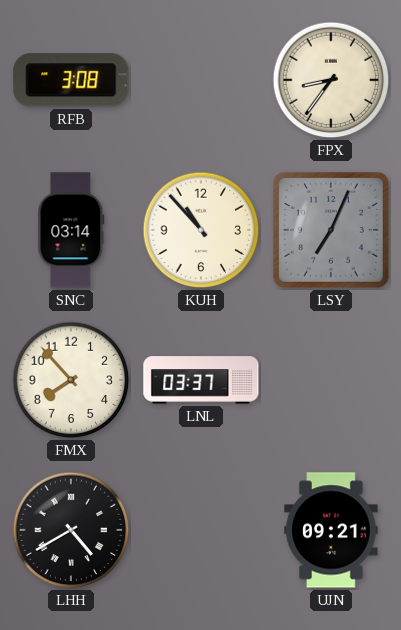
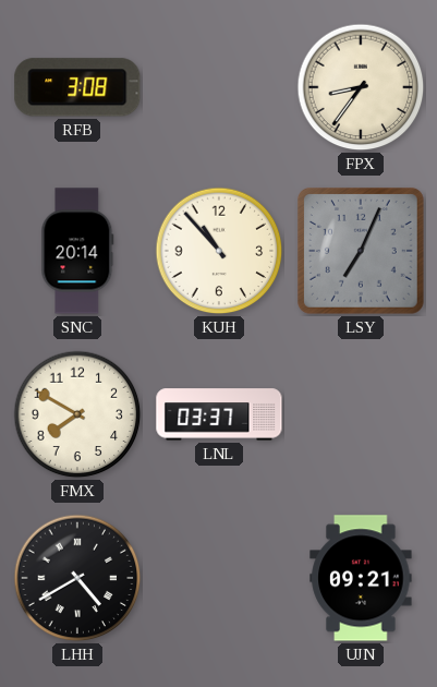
SNC: 03:14 -> 20:14 (77, 251)
FMX: 7:53 -> 7:50 (77, 414)
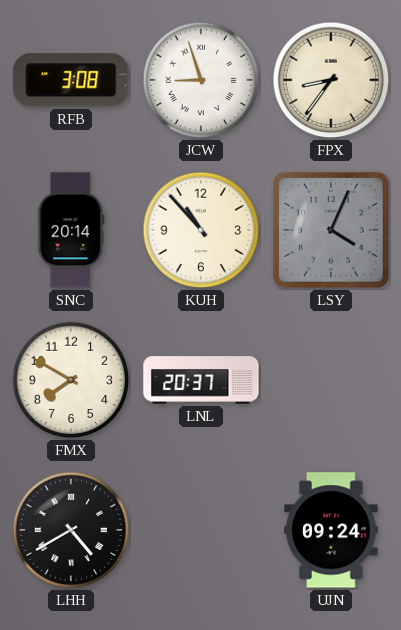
JCW: none -> 8:57 (201, 80)
LSY: 7:04 -> 4:04 (331, 230)
LNL: 03:37 -> 20:37 (201, 380)
UJN: 09:21 -> 09:24 (331, 530)
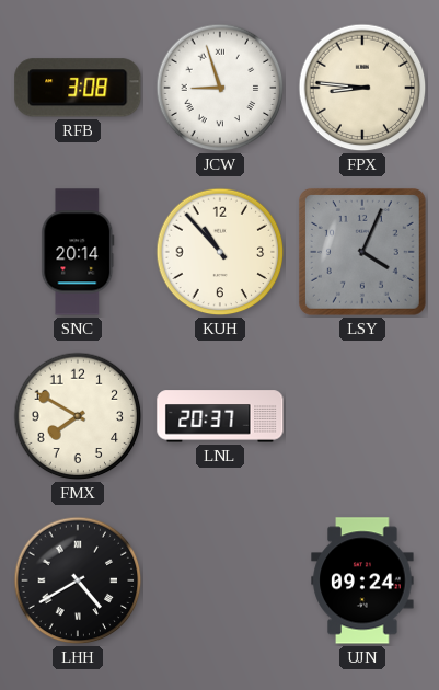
FPX: 8:36 -> 8:46 (362, 88)
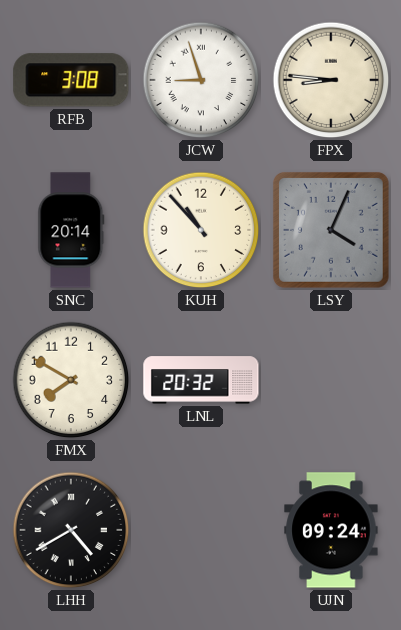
LNL: 20:37 -> 20:32 (201, 380)
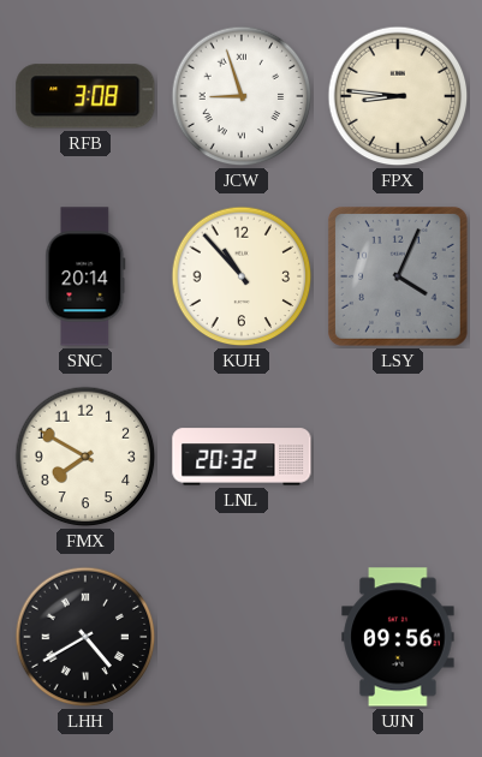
UJN: 09:24 -> 09:56 (398, 637)
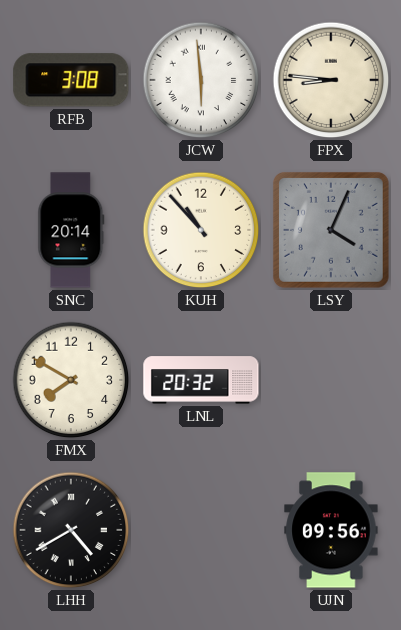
JCW: 8:57 -> 5:59 (201, 80)
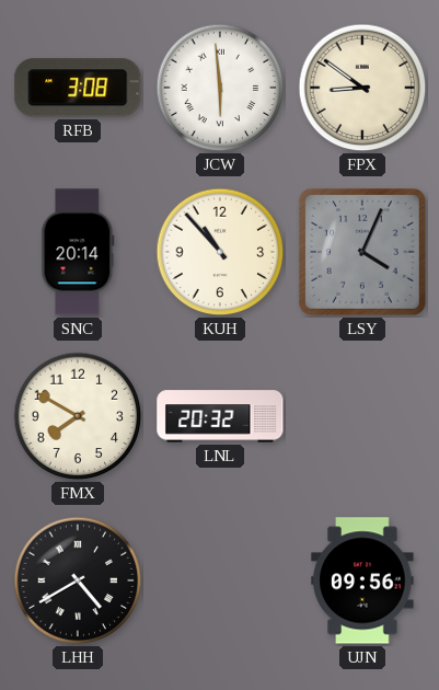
FPX: 8:46 -> 8:51 (362, 88)
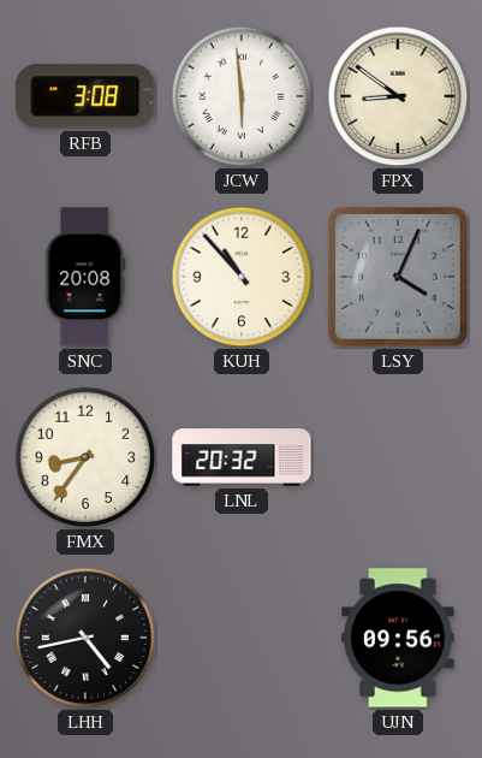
SNC: 20:14 -> 20:08 (85, 277)
FMX: 7:50 -> 8:36 (85, 457)
LHH: 4:40 -> 4:43 (85, 638)
